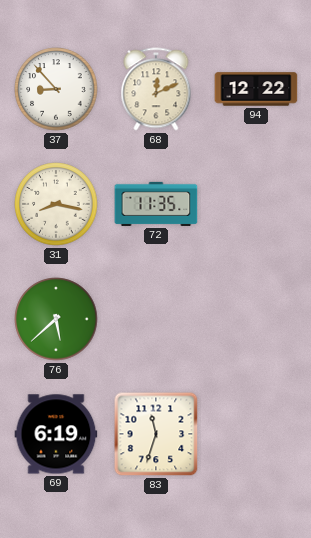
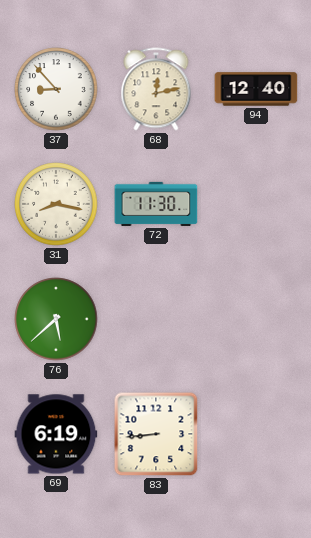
68: 12:11 -> 12:13 (156, 89)
94: 12:22 -> 12:40 (256, 89)
72: 11:35 -> 11:30 (156, 204)
83: 11:33 -> 8:44 (156, 434)
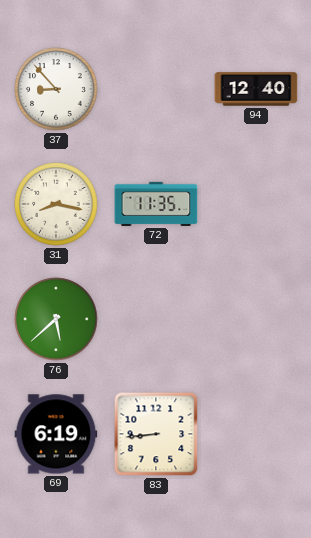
68: 12:13 -> none (156, 89)
72: 11:30 -> 11:35 (156, 204)
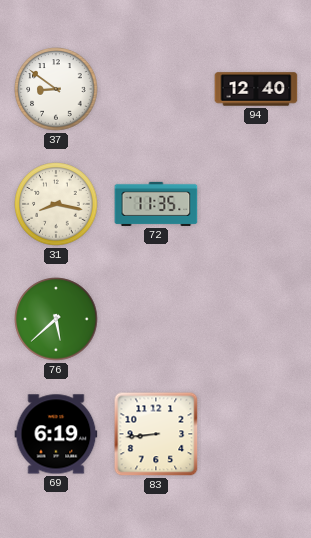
37: 8:53 -> 8:51 (56, 89)
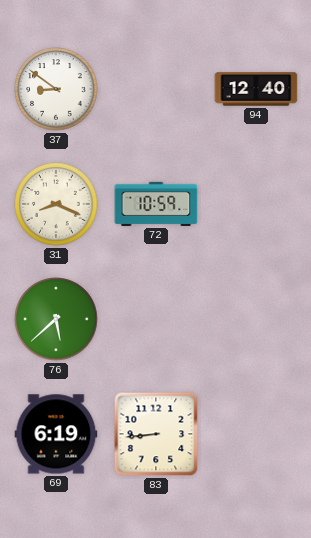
31: 8:17 -> 8:19 (56, 204)
72: 11:35 -> 10:59 (156, 204)
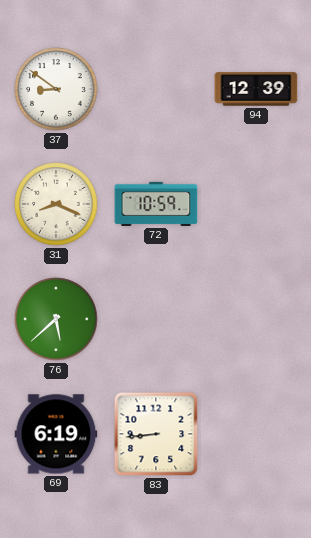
94: 12:40 -> 12:39 (256, 89)
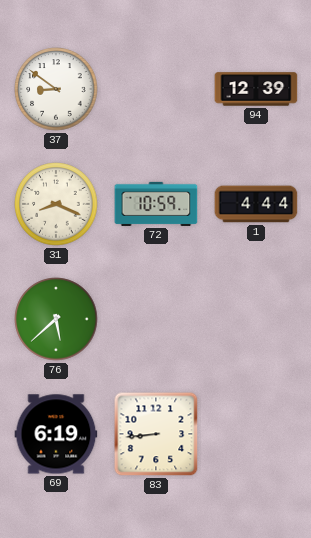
1: none -> 4:44 (256, 204)
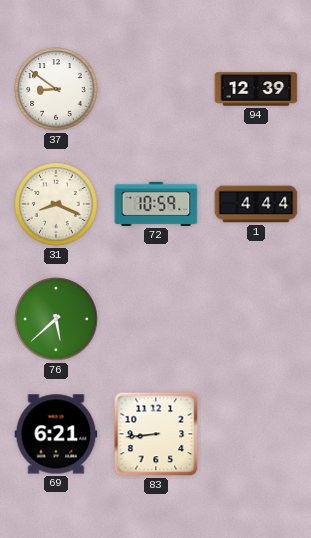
69: 6:19 -> 6:21 (56, 434)
